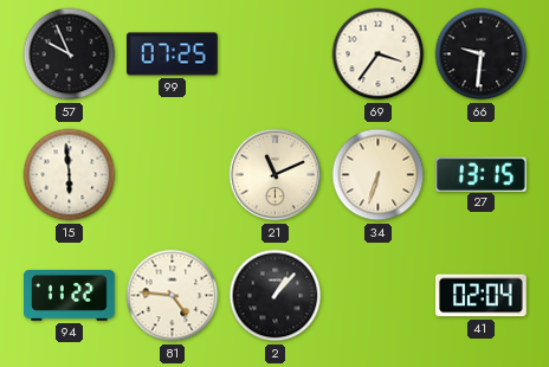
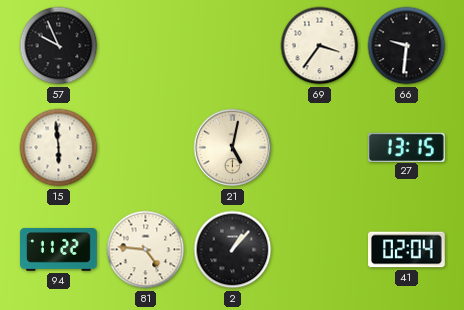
99: 07:25 -> none (173, 54)
21: 11:11 -> 5:02 (233, 148)
34: 6:33 -> none (379, 175)
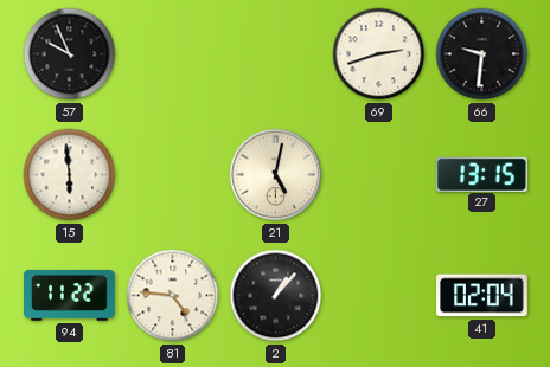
69: 3:36 -> 2:42 (379, 54)
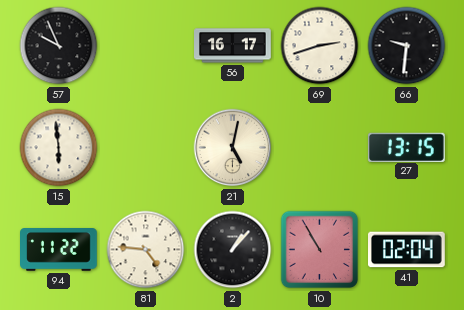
56: none -> 16:17 (233, 46)
10: none -> 10:55 (320, 250)
